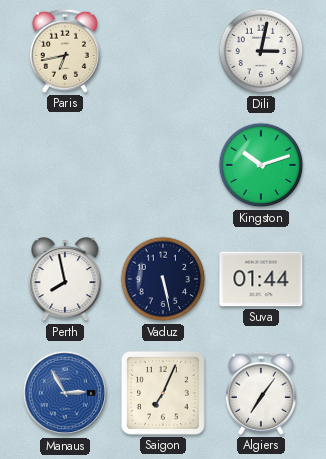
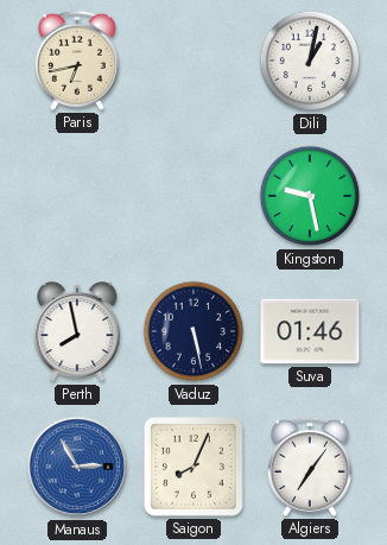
Dili: 3:02 -> 1:02 (310, 61)
Kingston: 10:12 -> 9:28 (310, 196)
Suva: 01:44 -> 01:46 (310, 331)
Saigon: 7:04 -> 8:04 (193, 467)
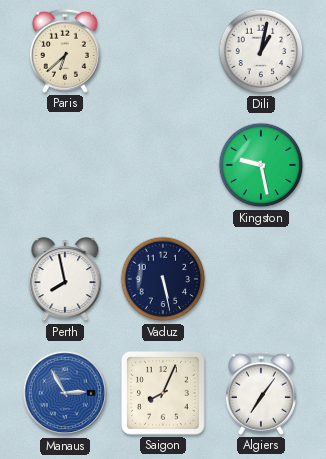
Paris: 6:43 -> 6:38 (65, 51)
Suva: 01:46 -> none (310, 331)
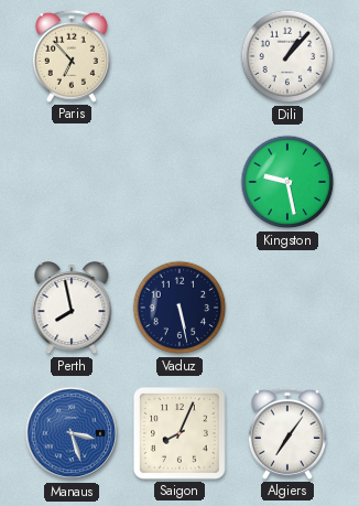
Paris: 6:38 -> 6:53 (72, 56)
Dili: 1:02 -> 1:07 (287, 56)
Manaus: 2:55 -> 3:27 (72, 433)
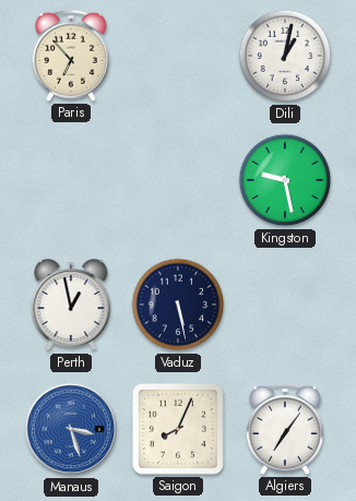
Dili: 1:07 -> 1:02 (285, 56)
Perth: 7:58 -> 12:58 (71, 306)
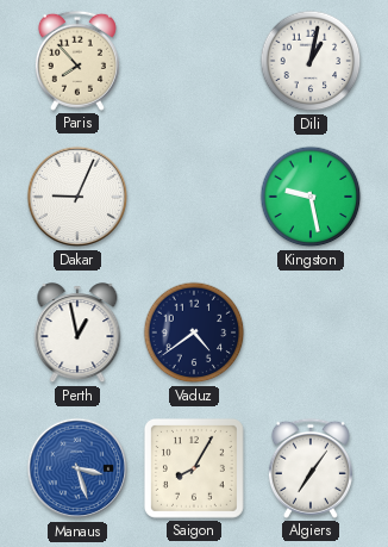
Paris: 6:53 -> 7:53 (77, 61)
Dakar: none -> 9:04 (77, 197)
Vaduz: 5:28 -> 4:39 (194, 332)
Saigon: 8:04 -> 8:05 (194, 468)
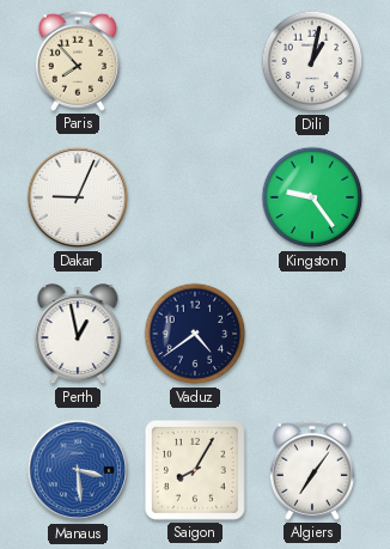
Kingston: 9:28 -> 9:24 (312, 197)
Manaus: 3:27 -> 3:29 (78, 470)
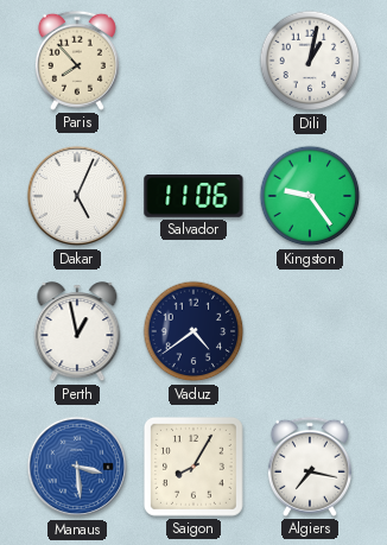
Dakar: 9:04 -> 5:04 (77, 196)
Salvador: none -> 11:06 (193, 197)
Algiers: 7:06 -> 7:17 (310, 467)
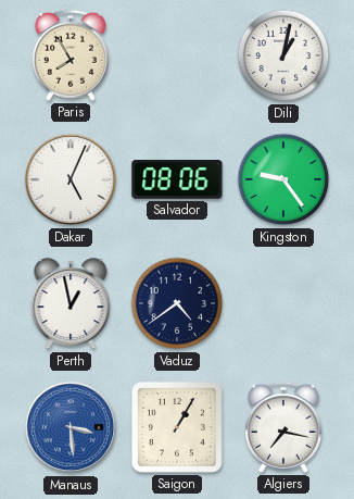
Paris: 7:53 -> 7:55 (71, 55)
Salvador: 11:06 -> 08:06 (177, 180)
Saigon: 8:05 -> 1:05 (177, 427)
